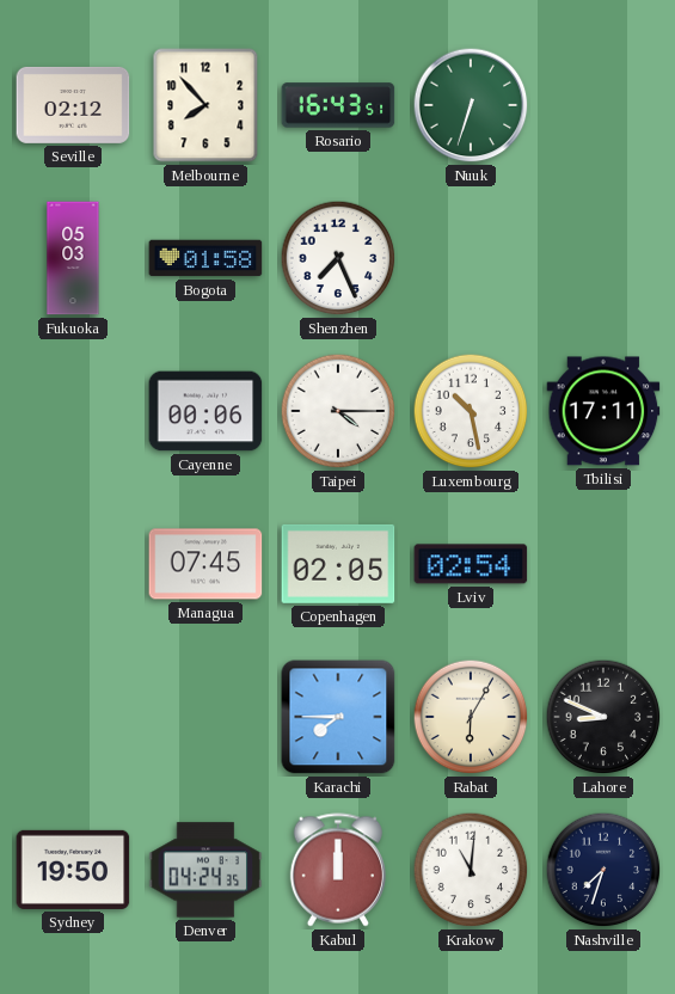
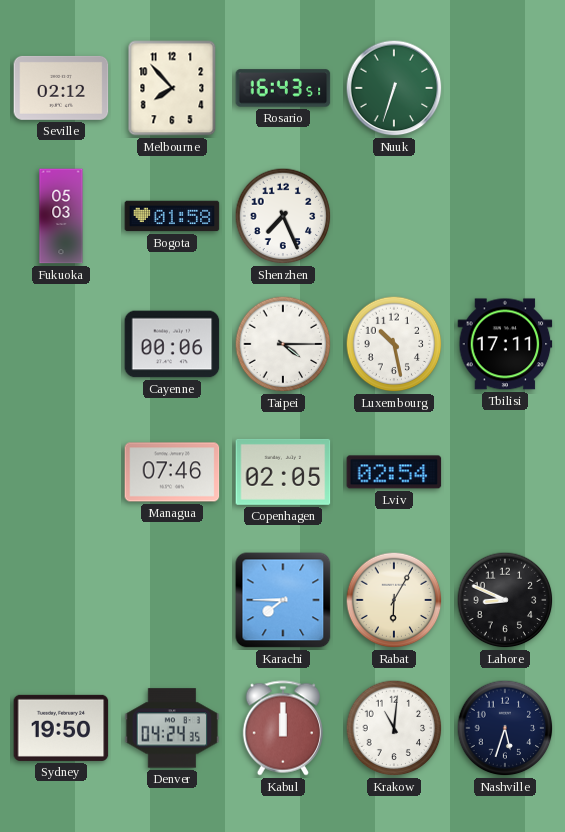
Managua: 07:45 -> 07:46 (172, 472)
Nashville: 7:33 -> 5:33 (505, 728)
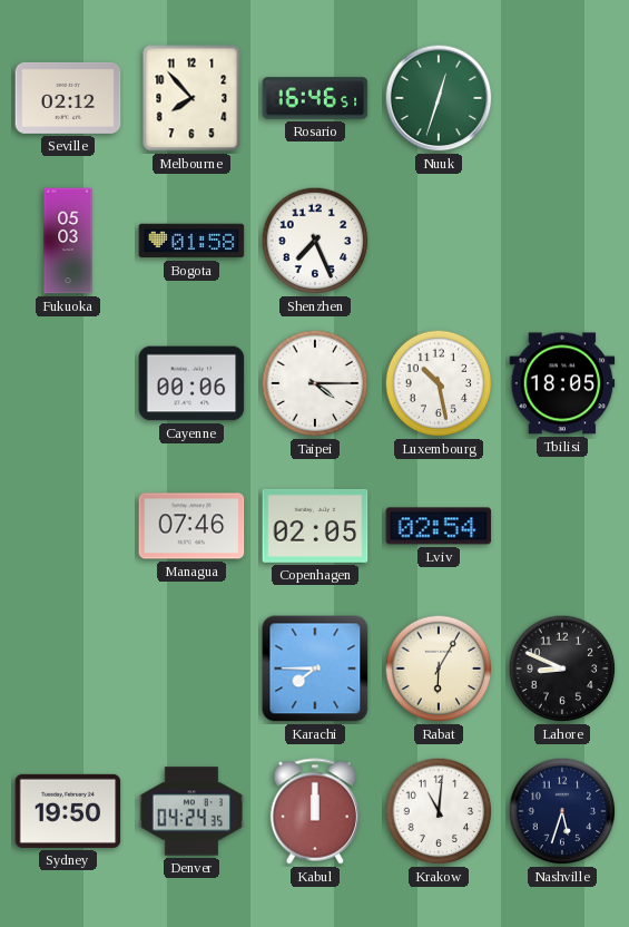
Rosario: 16:43 -> 16:46 (315, 98)
Nuuk: 6:33 -> 12:33 (439, 98)
Tbilisi: 17:11 -> 18:05 (562, 383)
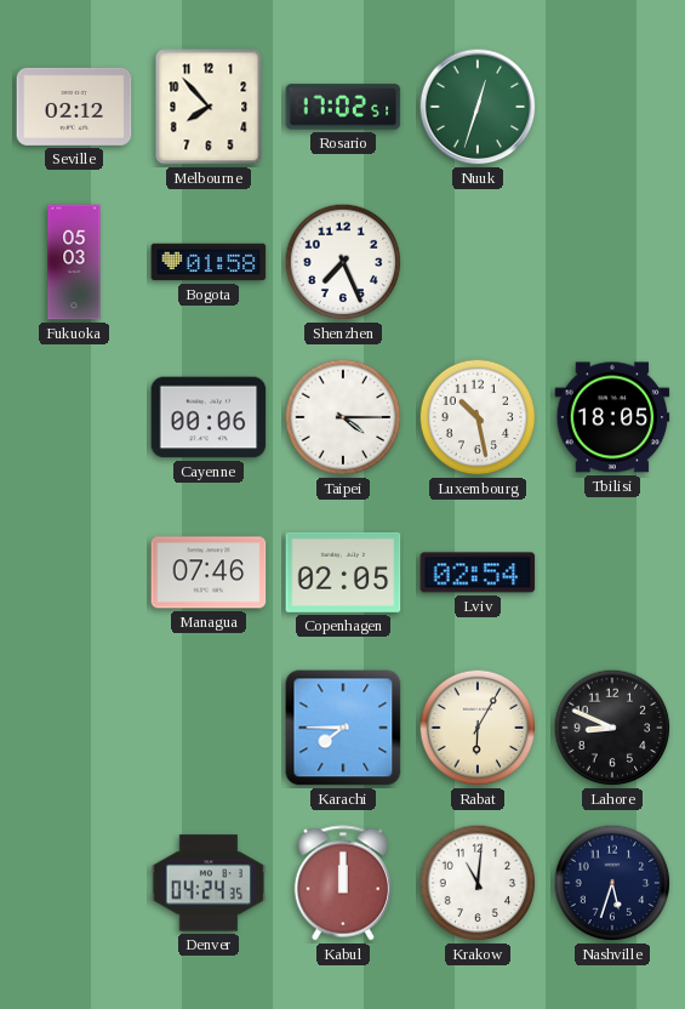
Rosario: 16:46 -> 17:02 (343, 107)
Sydney: 19:50 -> none (68, 811)
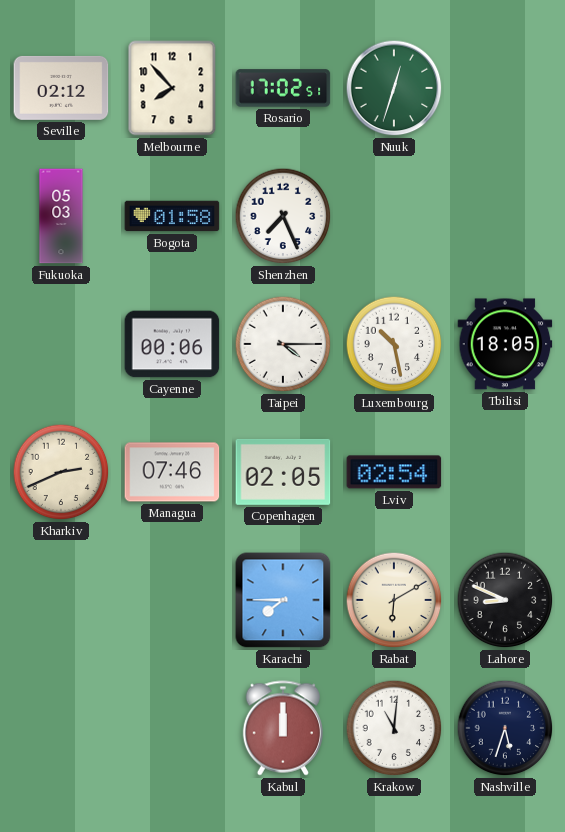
Kharkiv: none -> 2:41 (61, 472)
Rabat: 6:05 -> 6:10 (394, 600)
Denver: 04:24 -> none (209, 883)
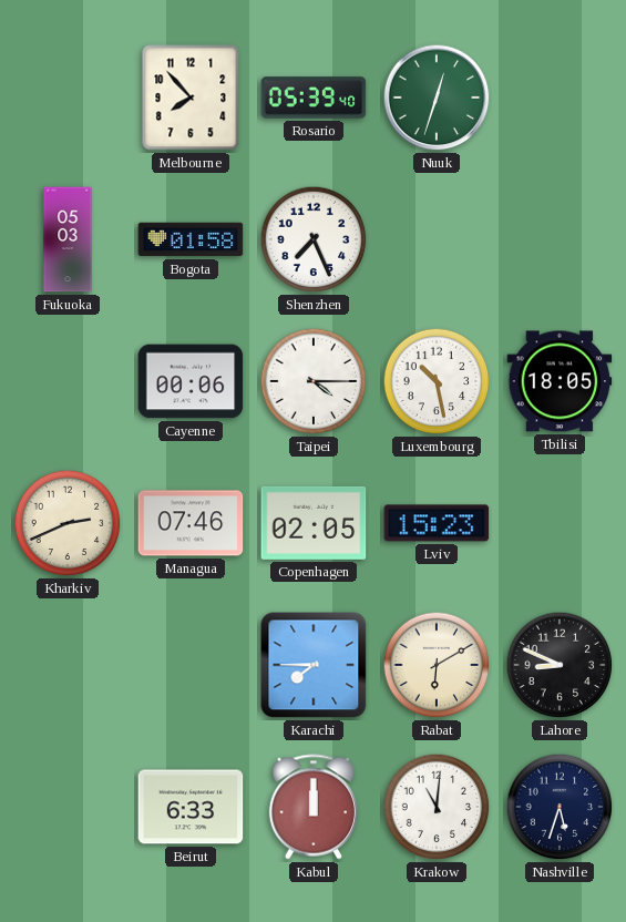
Seville: 02:12 -> none (61, 88)
Rosario: 17:02 -> 05:39 (314, 98)
Lviv: 02:54 -> 15:23 (437, 523)
Beirut: none -> 6:33 (191, 807)
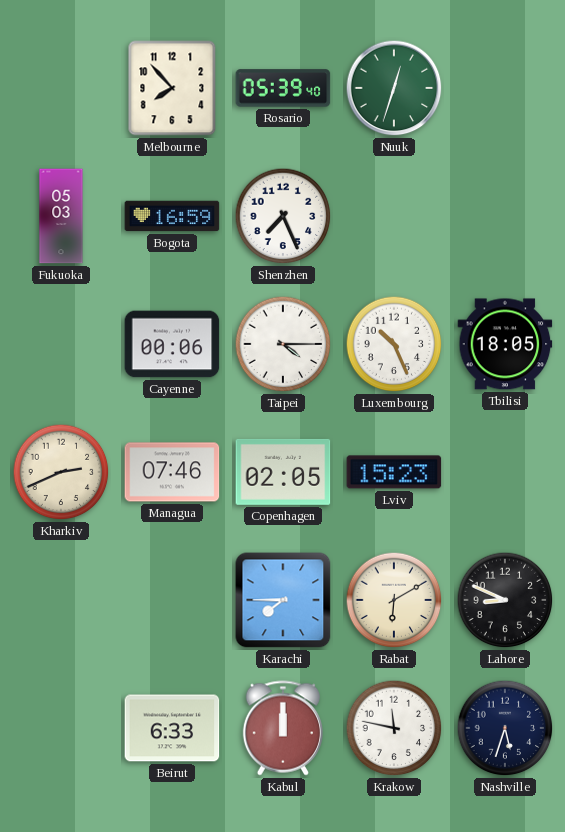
Bogota: 01:58 -> 16:59 (172, 216)
Luxembourg: 10:28 -> 10:26 (394, 344)
Krakow: 11:01 -> 11:47 (394, 728)
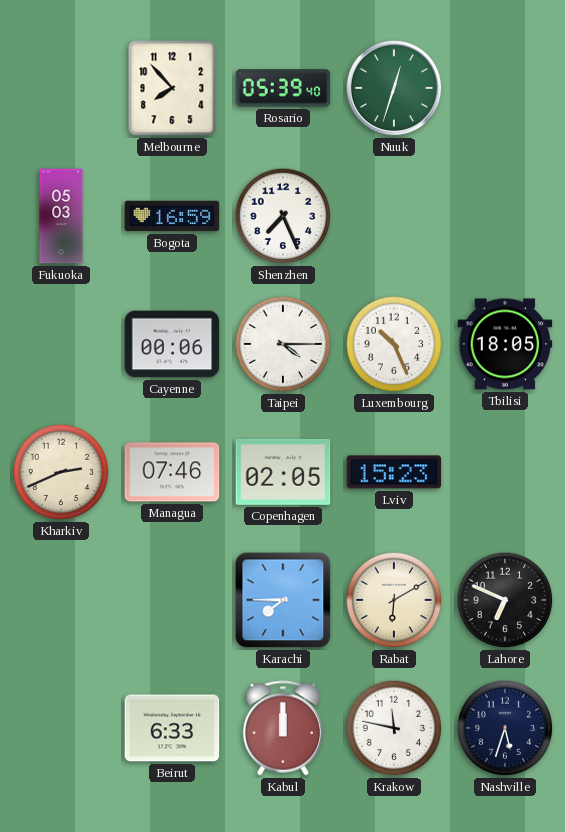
Lahore: 8:49 -> 6:49 (505, 600)
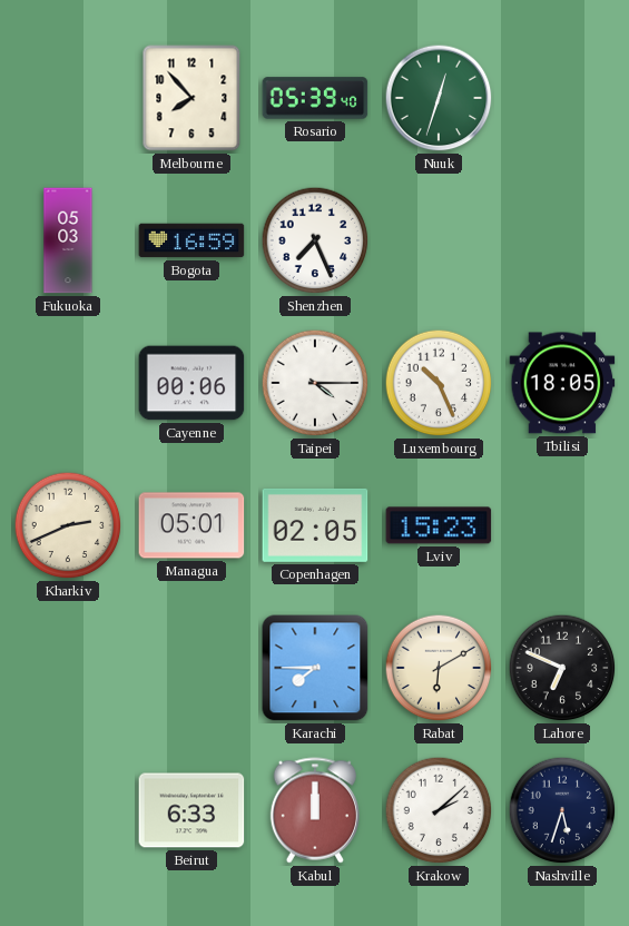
Managua: 07:46 -> 05:01 (191, 525)
Krakow: 11:47 -> 2:08 (439, 810)
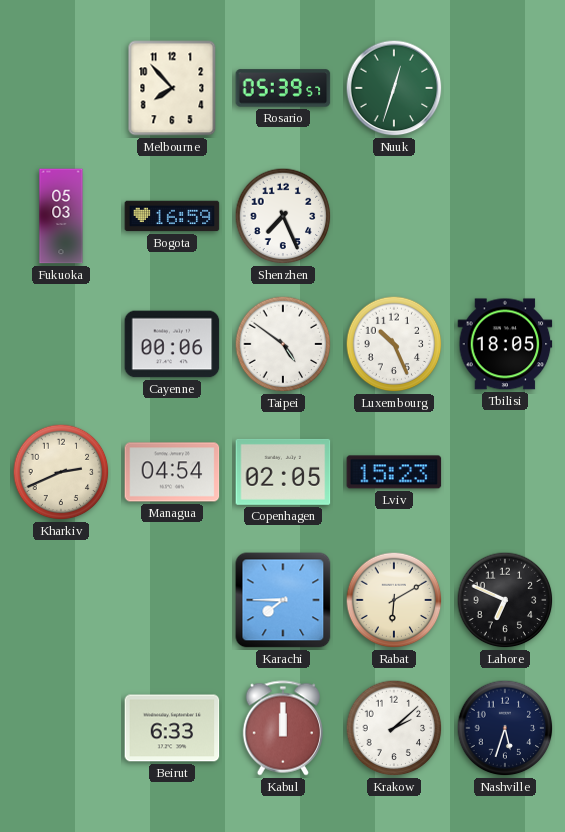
Rosario: 05:39:40 -> 05:39:57 (283, 88)
Taipei: 4:15 -> 4:51 (283, 344)
Managua: 05:01 -> 04:54 (172, 472)
